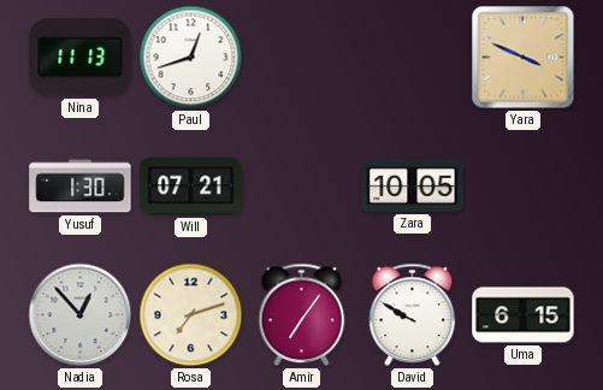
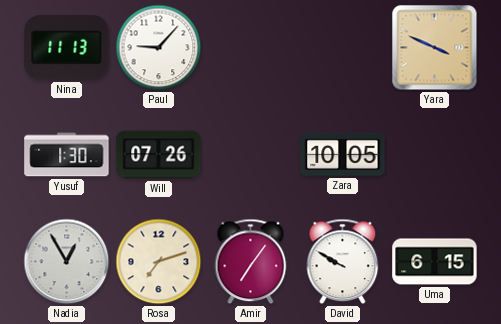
Paul: 12:42 -> 9:07 (159, 48)
Will: 07:21 -> 07:26 (159, 155)
Nadia: 12:53 -> 12:55 (67, 262)
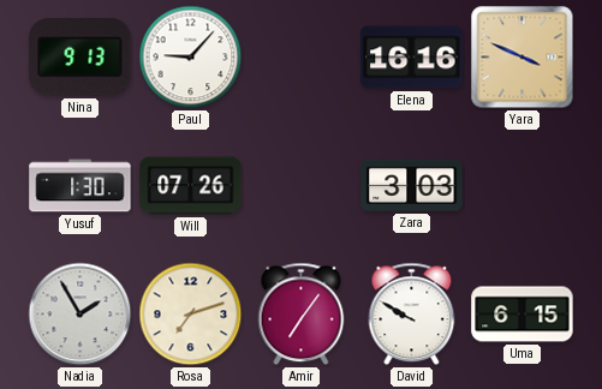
Nina: 11:13 -> 9:13 (81, 58)
Elena: none -> 16:16 (412, 58)
Zara: 10:05 -> 3:03 (412, 185)
Nadia: 12:55 -> 1:55 (81, 315)
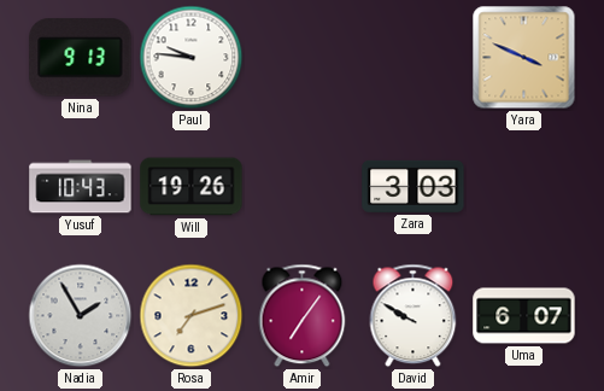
Paul: 9:07 -> 9:46 (192, 58)
Elena: 16:16 -> none (412, 58)
Yusuf: 1:30 -> 10:43 (81, 187)
Will: 07:26 -> 19:26 (192, 187)
Uma: 6:15 -> 6:07 (524, 316)
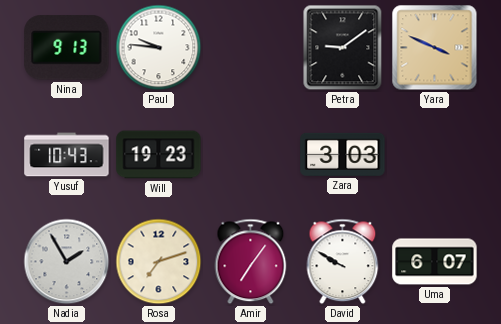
Petra: none -> 9:09 (343, 48)
Will: 19:26 -> 19:23 (159, 155)
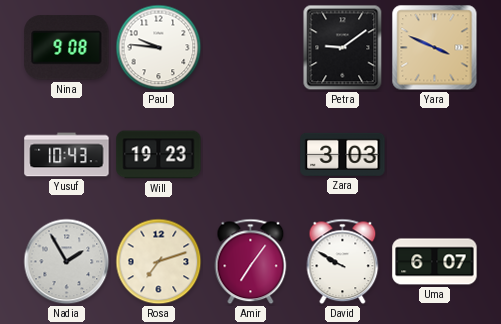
Nina: 9:13 -> 9:08 (67, 48)
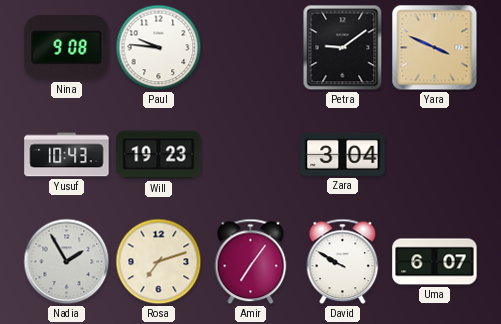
Zara: 3:03 -> 3:04 (343, 154)
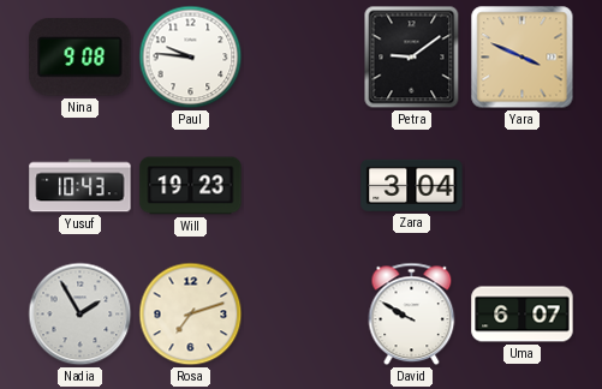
Amir: 7:06 -> none (251, 262)
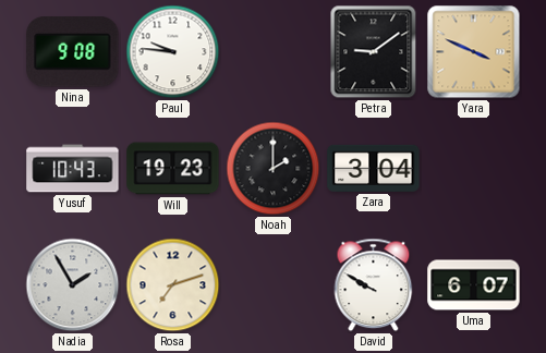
Noah: none -> 2:00 (274, 169)
